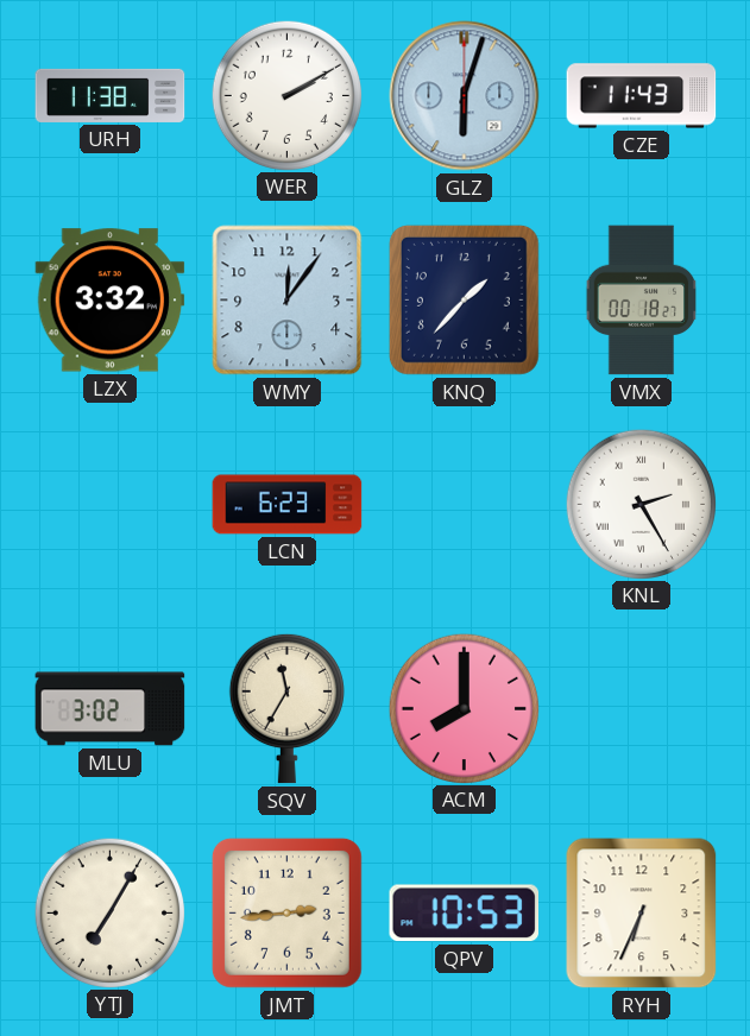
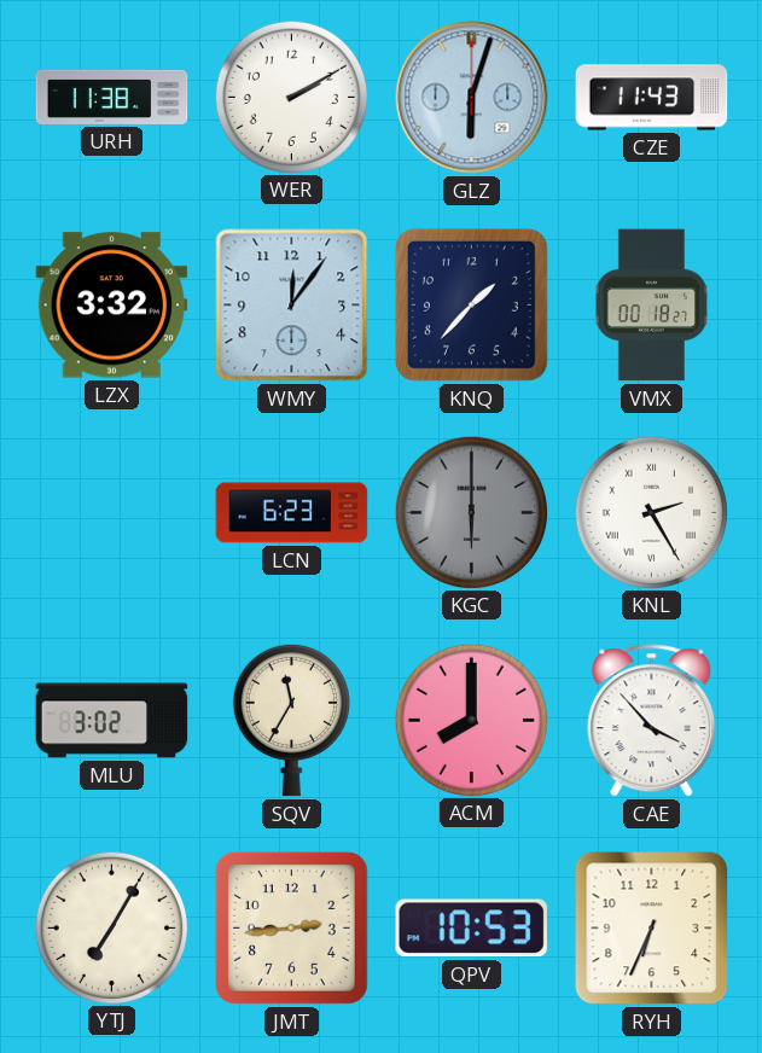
KGC: none -> 6:00 (471, 512)
CAE: none -> 3:53 (652, 721)
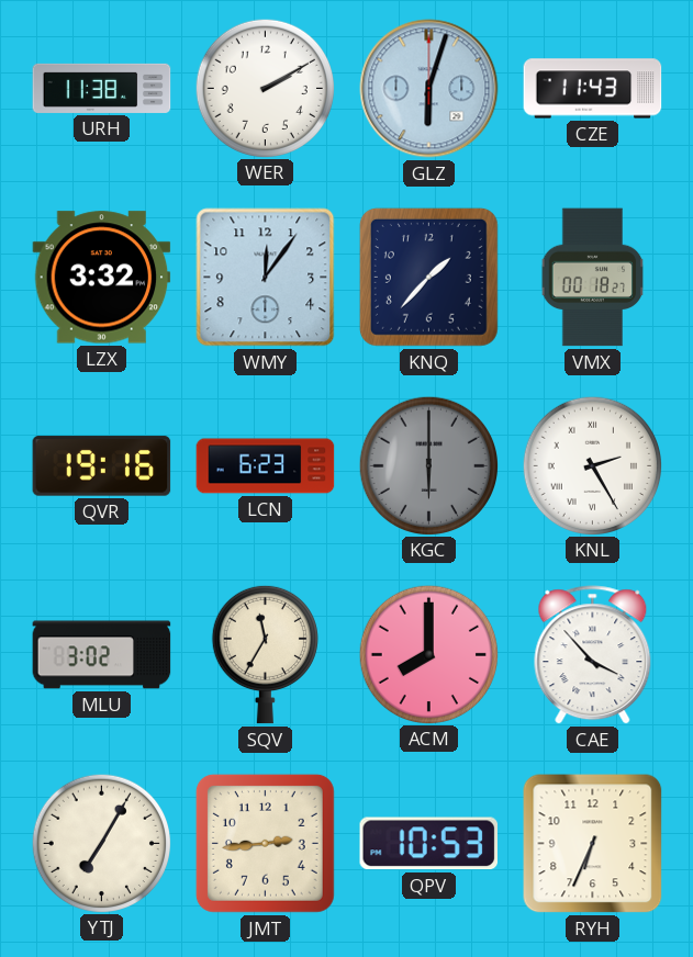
QVR: none -> 19:16 (102, 466)
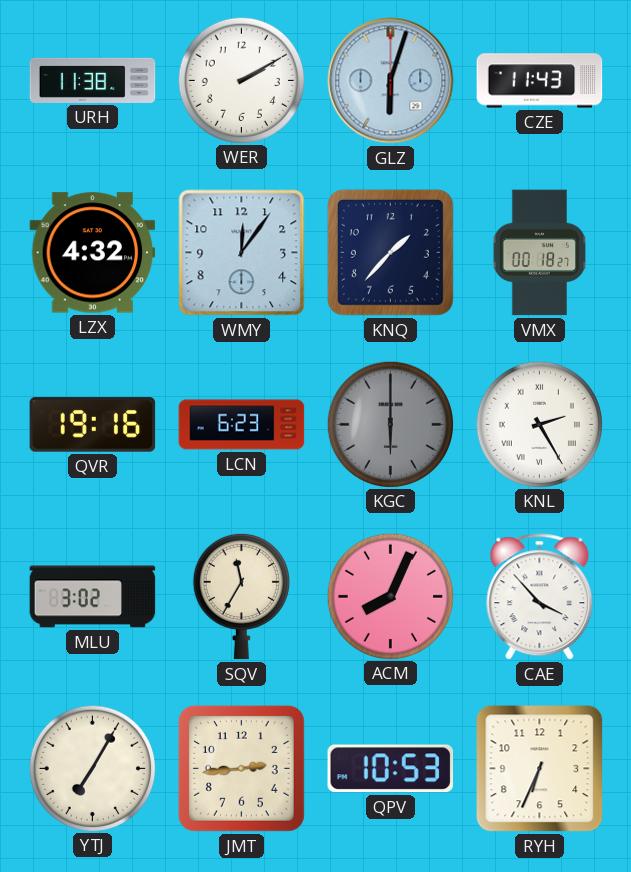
LZX: 3:32 -> 4:32 (93, 253)
ACM: 8:00 -> 8:04 (390, 596)
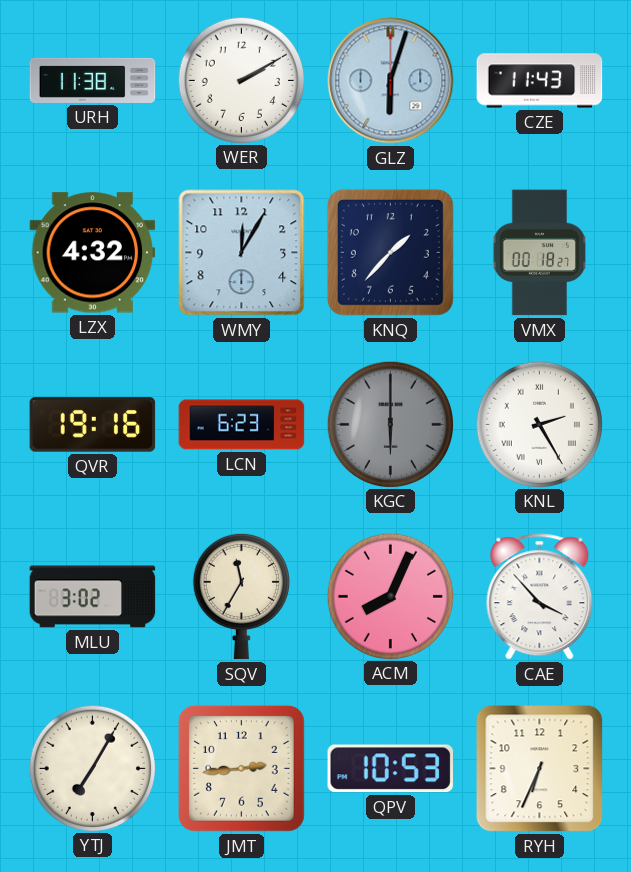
WMY: 12:06 -> 12:05 (242, 253)
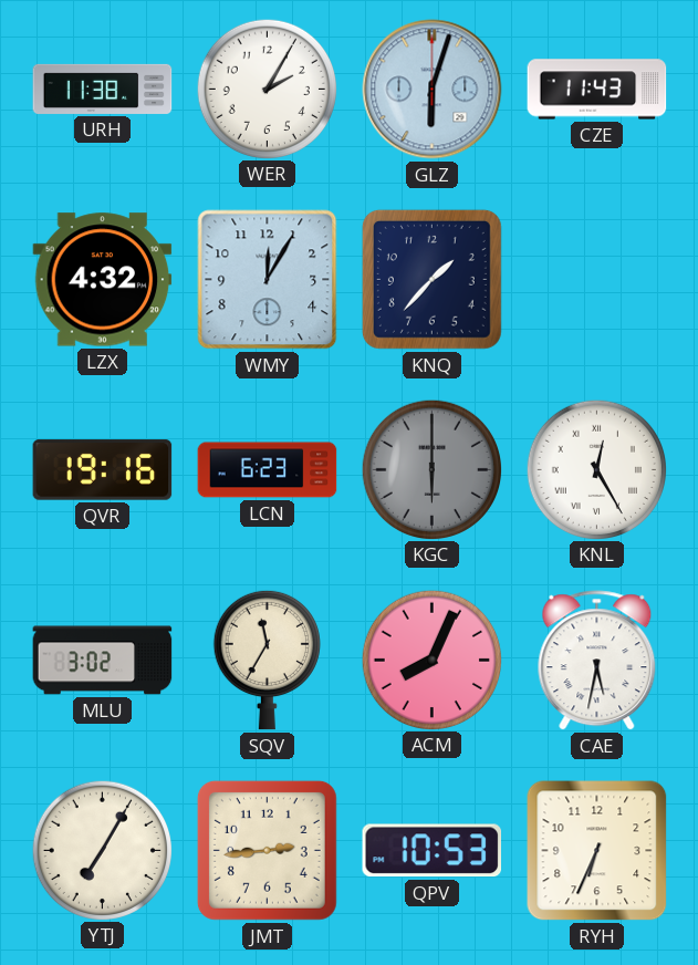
WER: 2:10 -> 2:05 (267, 89)
VMX: 00:18 -> none (540, 253)
KNL: 2:25 -> 12:25 (596, 469)
CAE: 3:53 -> 5:32 (597, 661)
